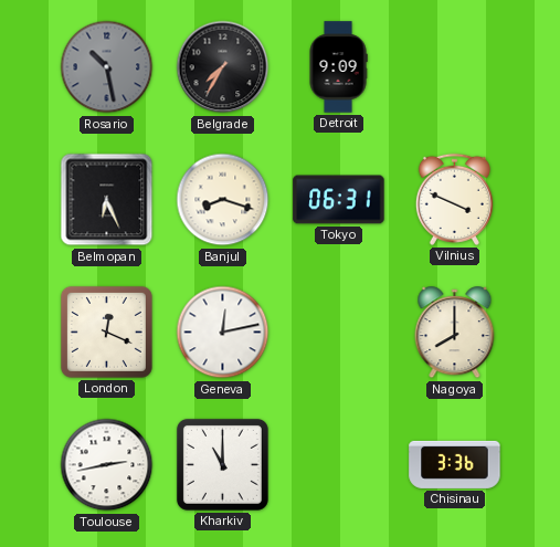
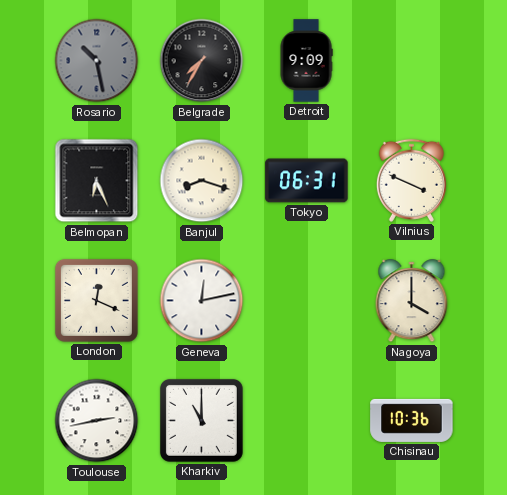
Nagoya: 8:00 -> 4:00 (412, 301)
Chisinau: 3:36 -> 10:36 (412, 420)
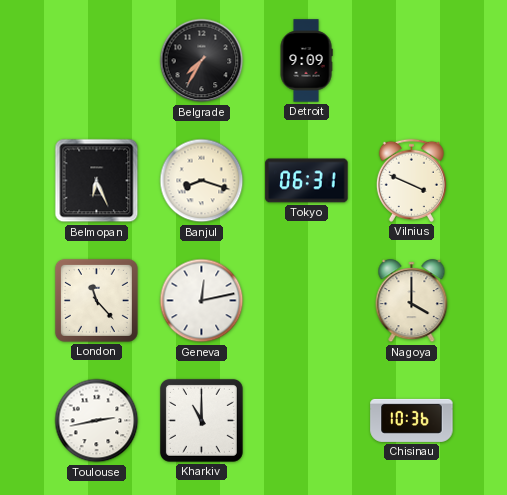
Rosario: 10:28 -> none (97, 61)
London: 12:19 -> 11:23 (96, 300)
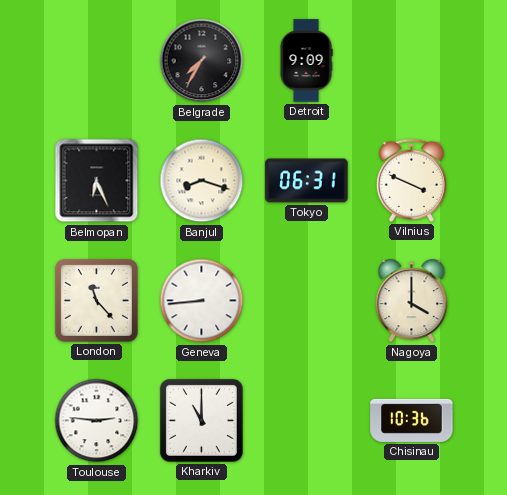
Geneva: 12:13 -> 8:44 (202, 301)
Toulouse: 2:43 -> 2:46 (97, 421)
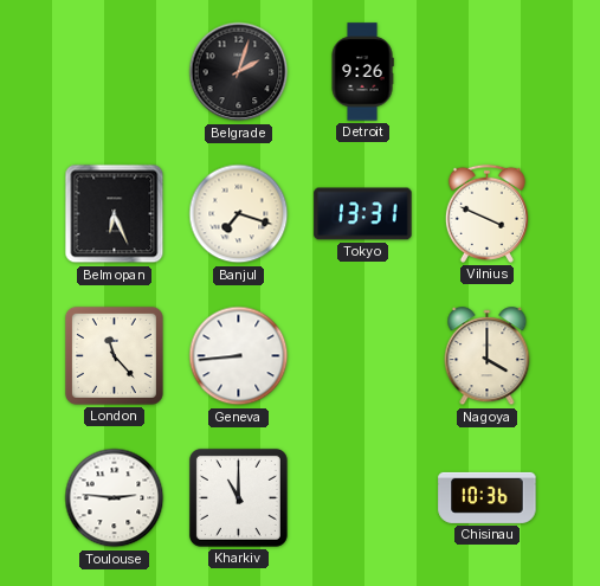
Belgrade: 7:35 -> 2:03 (239, 72)
Detroit: 9:09 -> 9:26 (362, 72)
Banjul: 8:18 -> 7:18 (239, 214)
Tokyo: 06:31 -> 13:31 (363, 214)
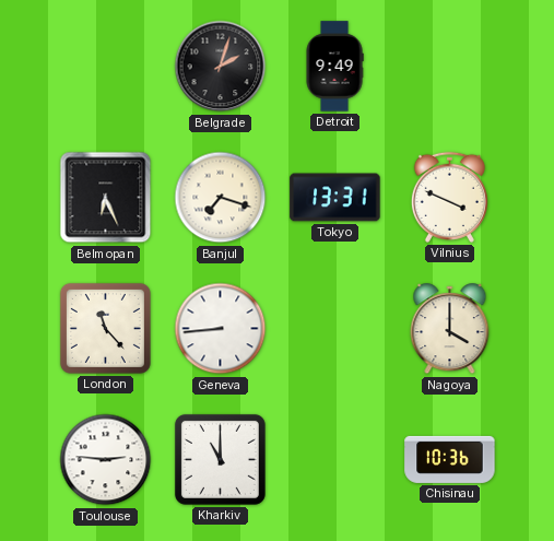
Detroit: 9:26 -> 9:49 (334, 67)
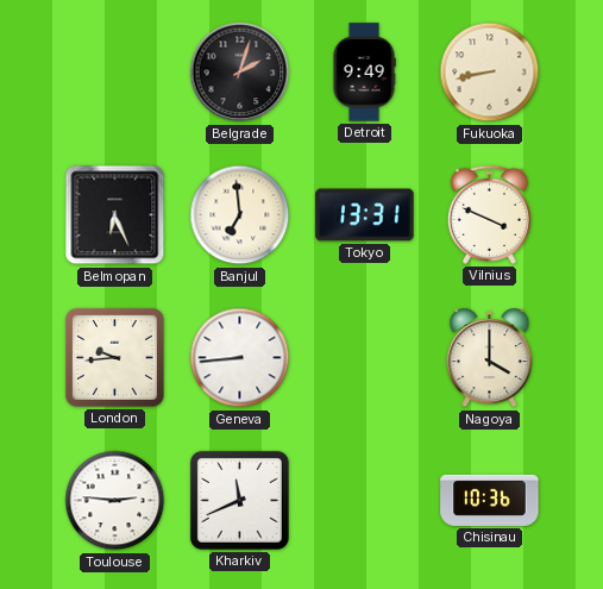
Fukuoka: none -> 8:43 (490, 73)
Banjul: 7:18 -> 6:59 (240, 215)
London: 11:23 -> 9:44 (114, 357)
Kharkiv: 11:00 -> 11:41 (239, 500)
